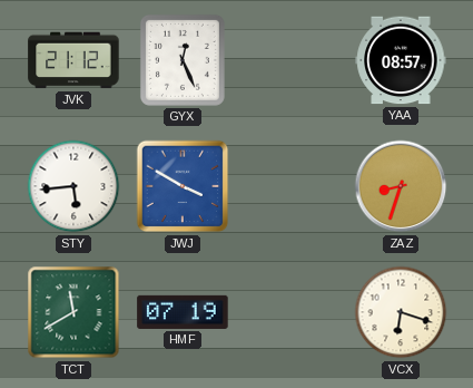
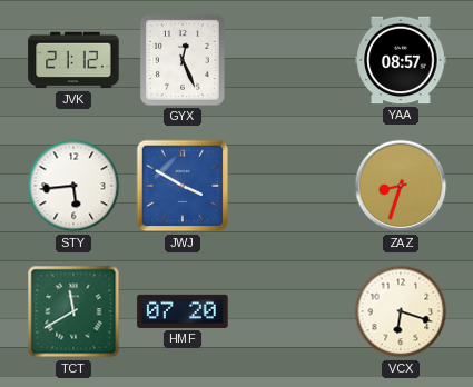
HMF: 07:19 -> 07:20 (183, 311)
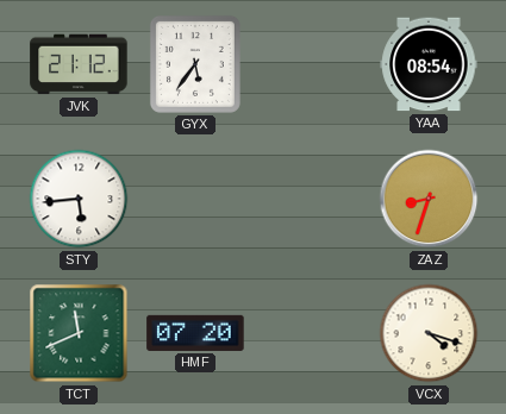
GYX: 12:26 -> 5:36 (195, 64)
YAA: 08:57 -> 08:54 (429, 64)
JWJ: 3:50 -> none (183, 186)
TCT: 11:40 -> 11:41 (79, 333)
VCX: 6:18 -> 4:18 (429, 333)
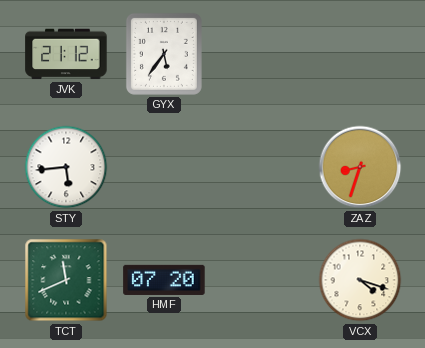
YAA: 08:54 -> none (429, 64)
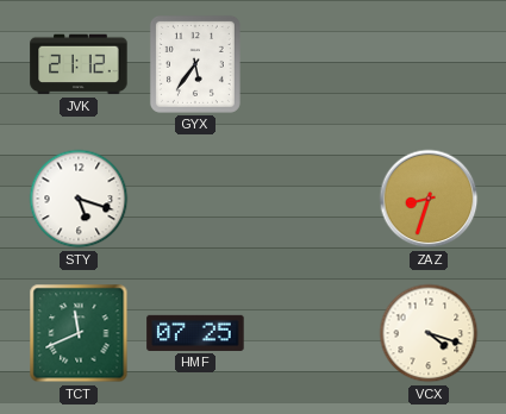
STY: 5:44 -> 5:18 (79, 199)
HMF: 07:20 -> 07:25 (195, 333)
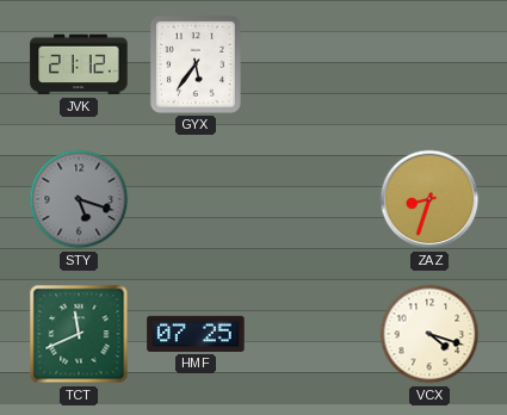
STY dial: white -> grey (79, 199)
